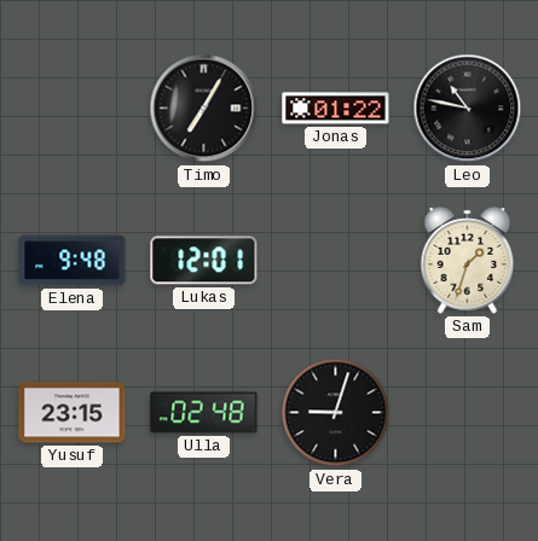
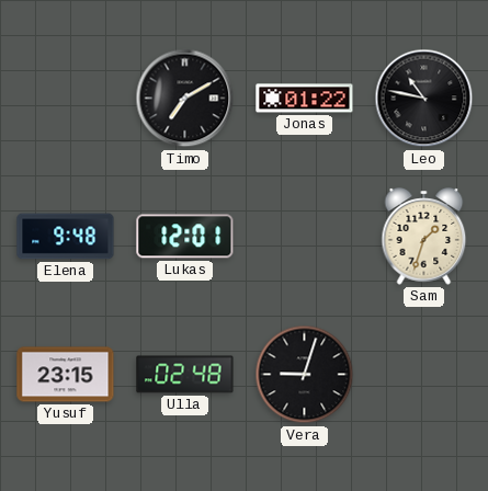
Timo: 7:05 -> 7:10 (185, 99)
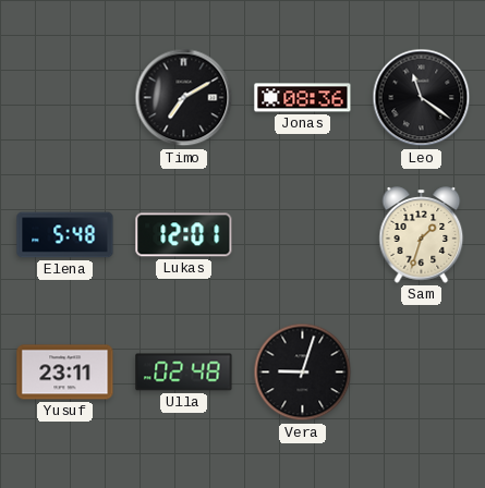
Jonas: 01:22 -> 08:36 (303, 98)
Leo: 10:47 -> 11:21 (422, 98)
Elena: 9:48 -> 5:48 (65, 235)
Yusuf: 23:15 -> 23:11 (65, 373)
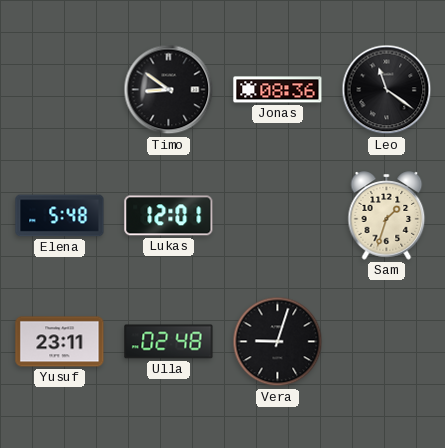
Timo: 7:10 -> 8:51 (169, 90)
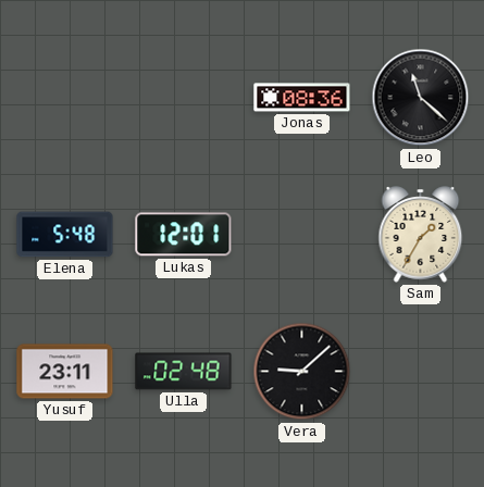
Timo: 8:51 -> none (169, 90)
Leo: 11:21 -> 11:22 (421, 98)
Sam: 1:33 -> 1:35 (421, 235)
Vera: 9:03 -> 9:08 (302, 372)
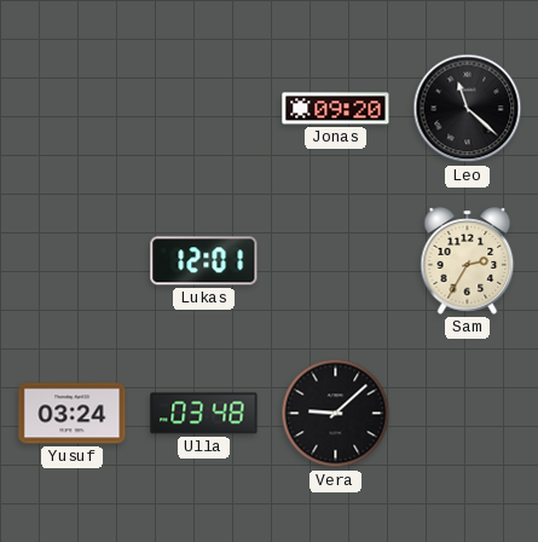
Jonas: 08:36 -> 09:20 (336, 109)
Elena: 5:48 -> none (65, 235)
Sam: 1:35 -> 2:35 (468, 261)
Yusuf: 23:11 -> 03:24 (73, 414)
Ulla: 02:48 -> 03:48 (204, 414)
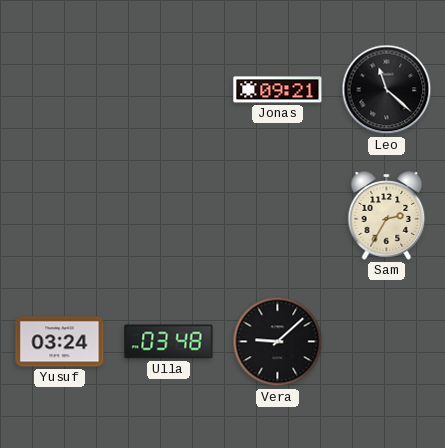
Jonas: 09:20 -> 09:21 (278, 90)
Lukas: 12:01 -> none (204, 261)
